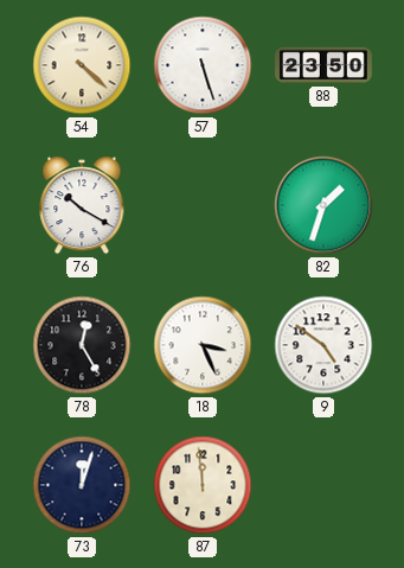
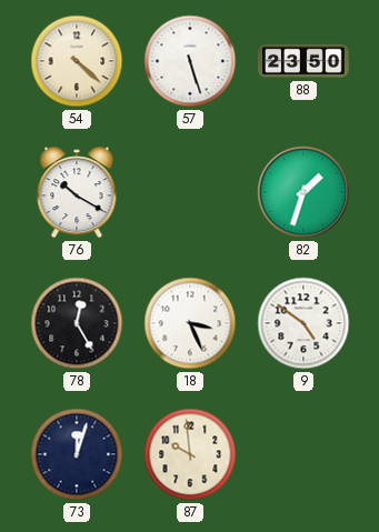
87: 11:59 -> 9:59 (190, 454)
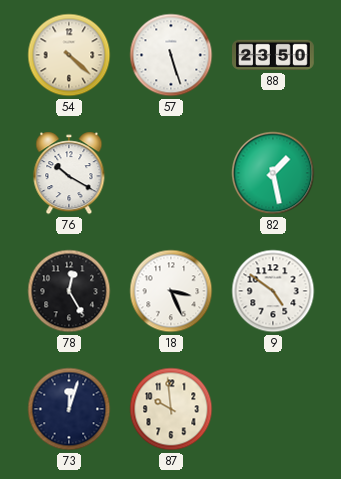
82: 1:33 -> 1:28 (273, 173)
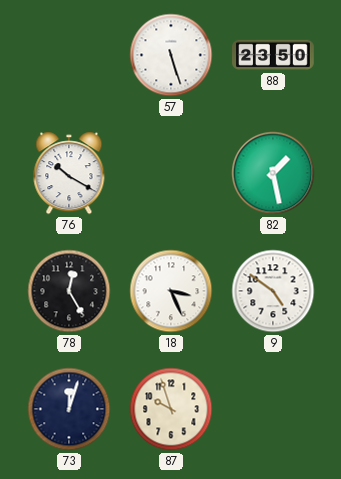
54: 4:22 -> none (69, 55)
87: 9:59 -> 9:57 (171, 409)
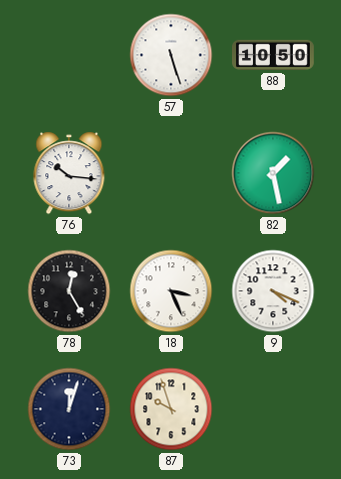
88: 23:50 -> 10:50 (274, 55)
76: 10:20 -> 10:16 (69, 173)
9: 4:51 -> 4:19 (273, 291)
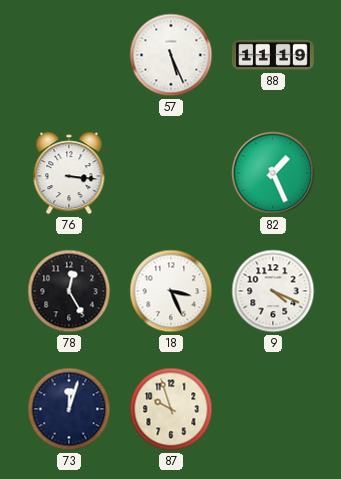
57: 5:27 -> 5:26 (171, 55)
88: 10:50 -> 11:19 (274, 55)
76: 10:16 -> 3:16 (69, 173)
82: 1:28 -> 1:26 (273, 173)
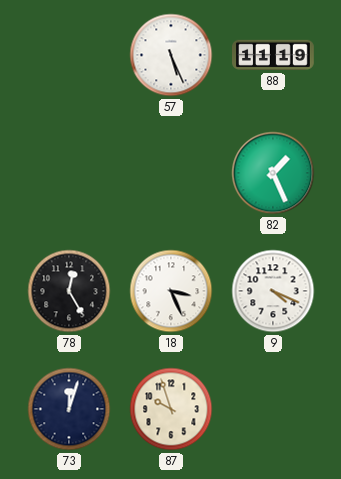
76: 3:16 -> none (69, 173)
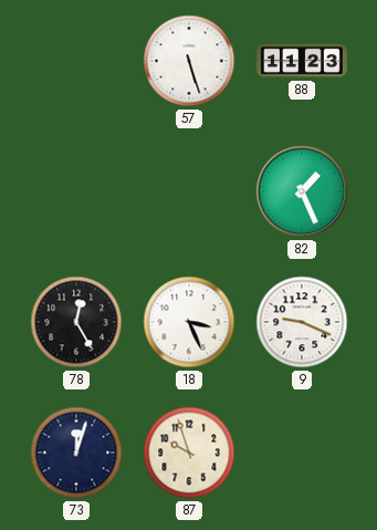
57: 5:26 -> 5:27 (189, 61)
88: 11:19 -> 11:23 (303, 61)
9: 4:19 -> 9:19 (302, 322)
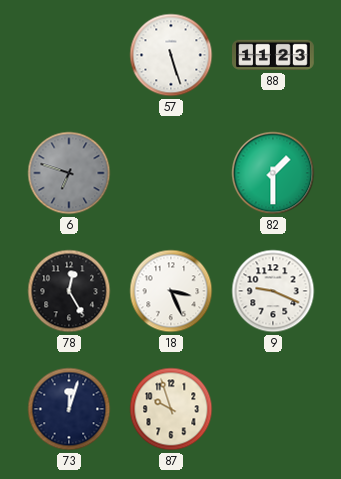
6: none -> 6:48 (69, 173)
82: 1:26 -> 1:30 (273, 173)
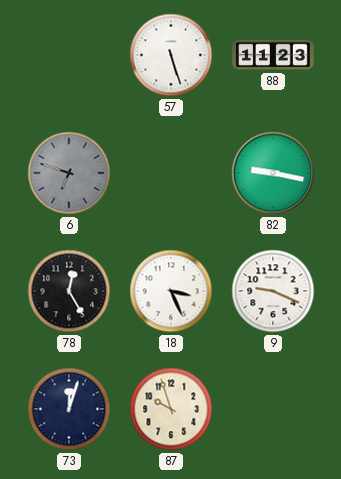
82: 1:30 -> 9:17 (273, 173)
